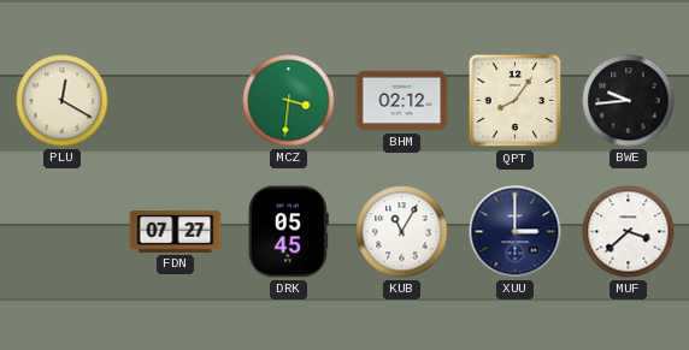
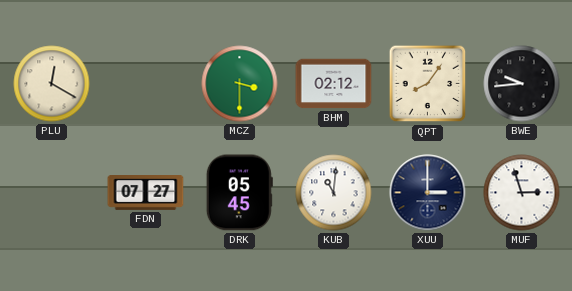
MCZ: 3:31 -> 3:30 (240, 84)
KUB: 11:05 -> 11:01 (334, 193)
MUF: 3:38 -> 2:57 (522, 193)
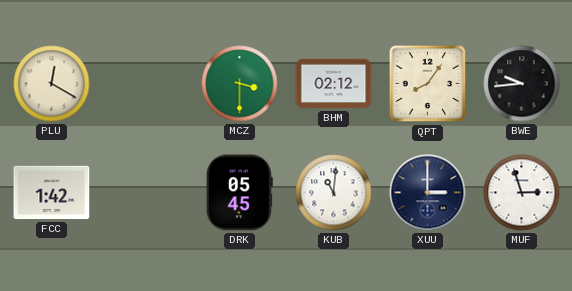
FCC: none -> 1:42 (52, 193)
FDN: 07:27 -> none (146, 193)
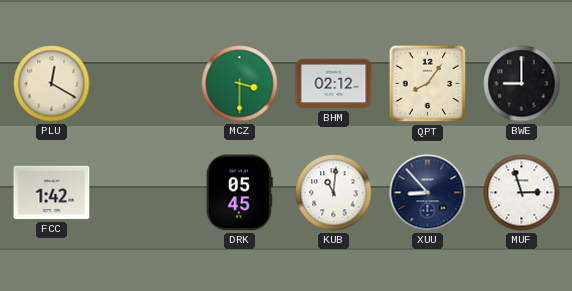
BWE: 9:44 -> 9:00 (522, 84)
XUU: 3:00 -> 8:53 (428, 193)
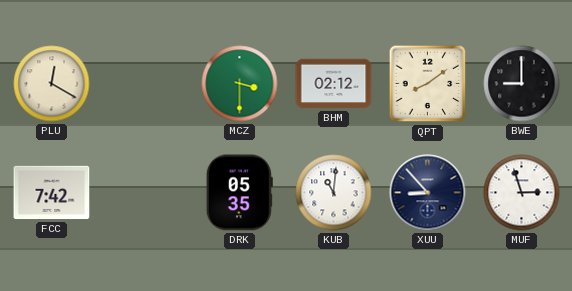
QPT: 8:06 -> 8:09 (428, 84)
FCC: 1:42 -> 7:42 (52, 193)
DRK: 05:45 -> 05:35 (239, 193)
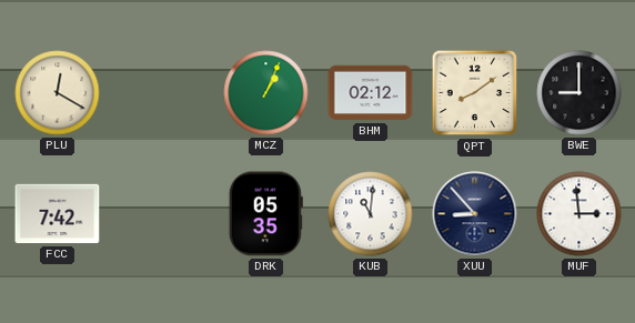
MCZ: 3:30 -> 1:04 (266, 93)
MUF: 2:57 -> 2:59 (579, 214)
